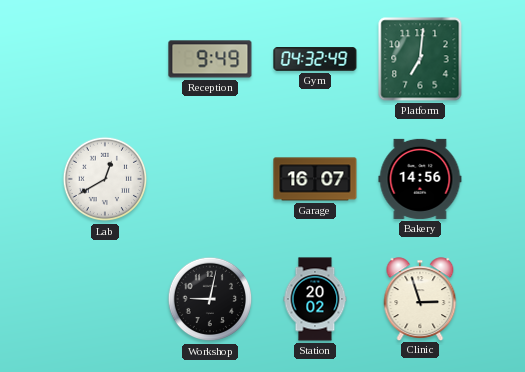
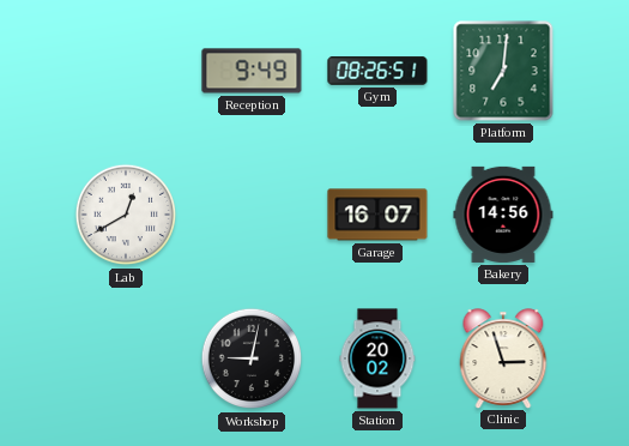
Gym: 04:32 -> 08:26 (377, 71)
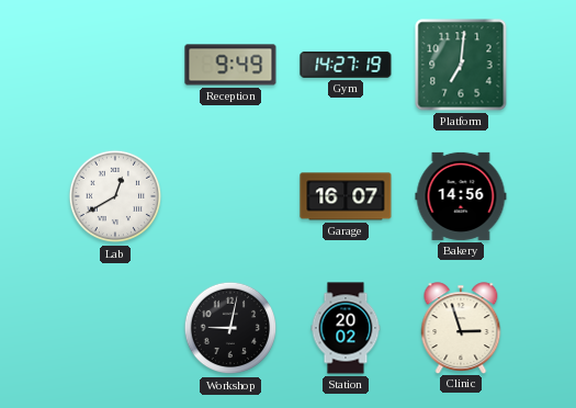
Gym: 08:26 -> 14:27 (346, 65)
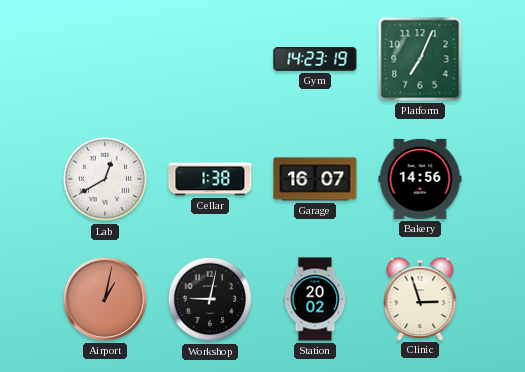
Reception: 9:49 -> none (230, 65)
Gym: 14:27 -> 14:23 (315, 59)
Platform: 7:01 -> 7:04 (420, 59)
Cellar: none -> 1:38 (210, 179)
Airport: none -> 1:02 (105, 299)
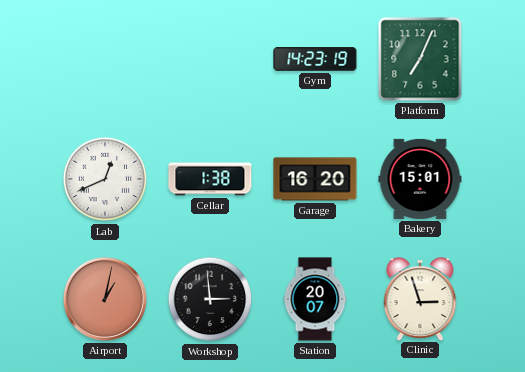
Lab: 12:40 -> 12:41 (105, 179)
Garage: 16:07 -> 16:20 (315, 179)
Bakery: 14:56 -> 15:01 (420, 179)
Workshop: 9:02 -> 2:59 (210, 299)
Station: 20:02 -> 20:07 (315, 299)
